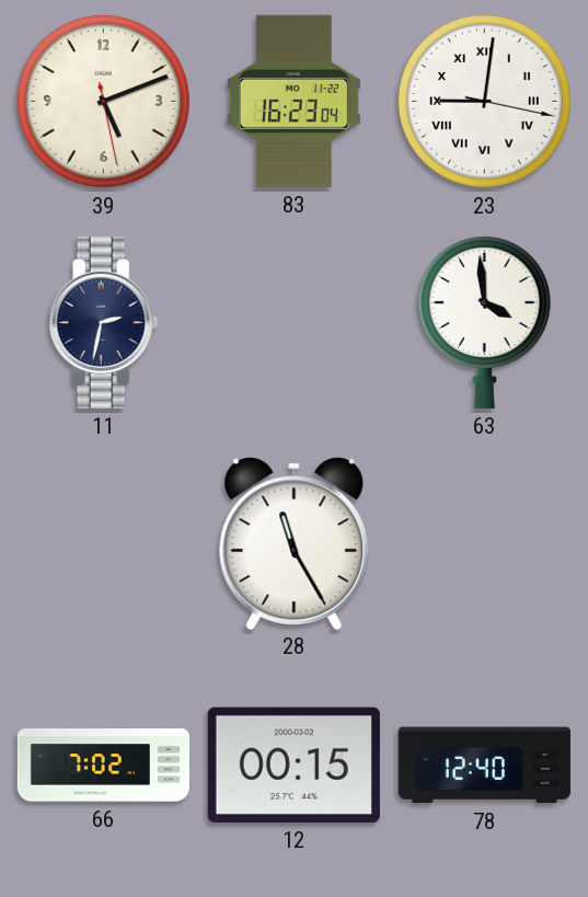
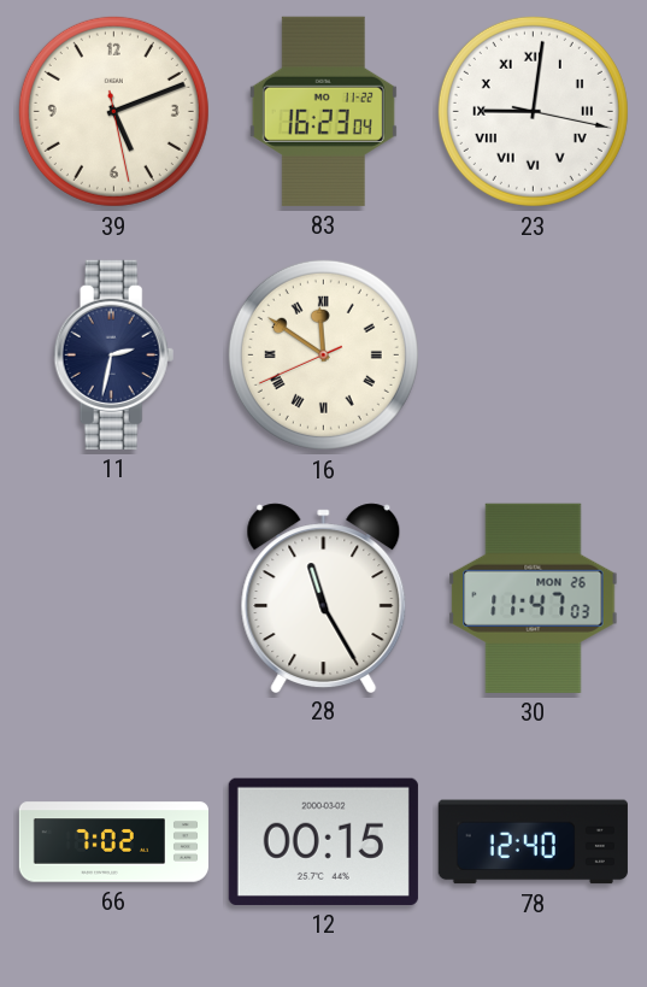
16: none -> 11:50 (323, 354)
63: 3:59 -> none (484, 322)
30: none -> 11:47 (534, 598)
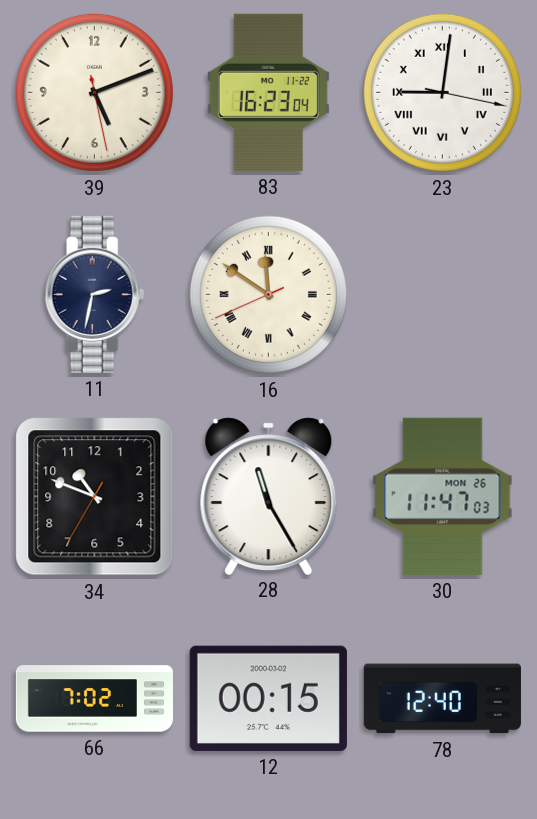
34: none -> 10:48 (95, 497)
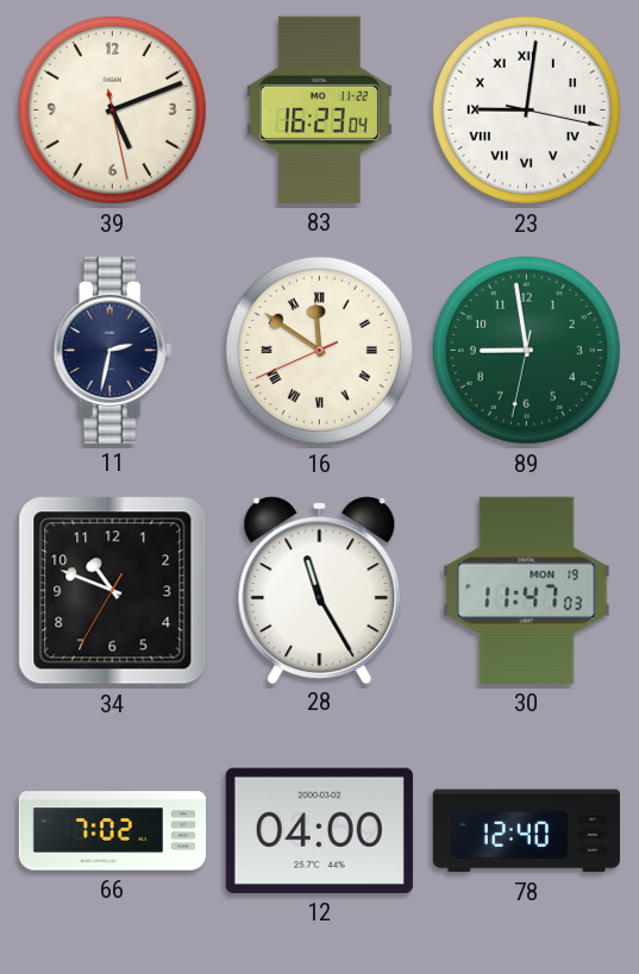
89: none -> 8:58 (526, 350)
30 date: MON 26 -> MON 19 (527, 590)
12: 00:15 -> 04:00 (319, 830)
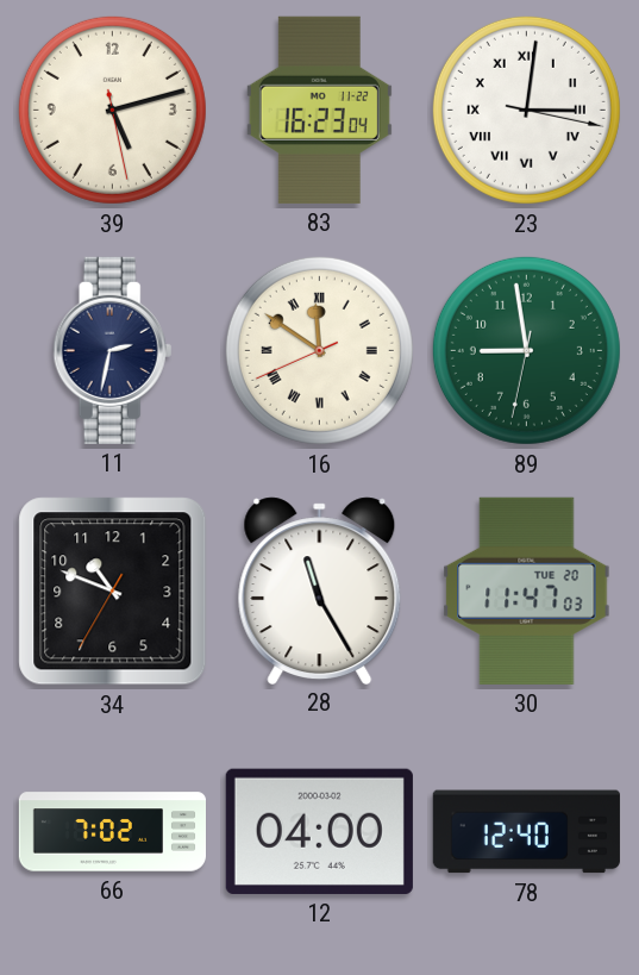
39: 5:11 -> 5:12 (112, 110)
23: 9:01 -> 3:01 (526, 110)
30 date: MON 19 -> TUE 20 (527, 590)
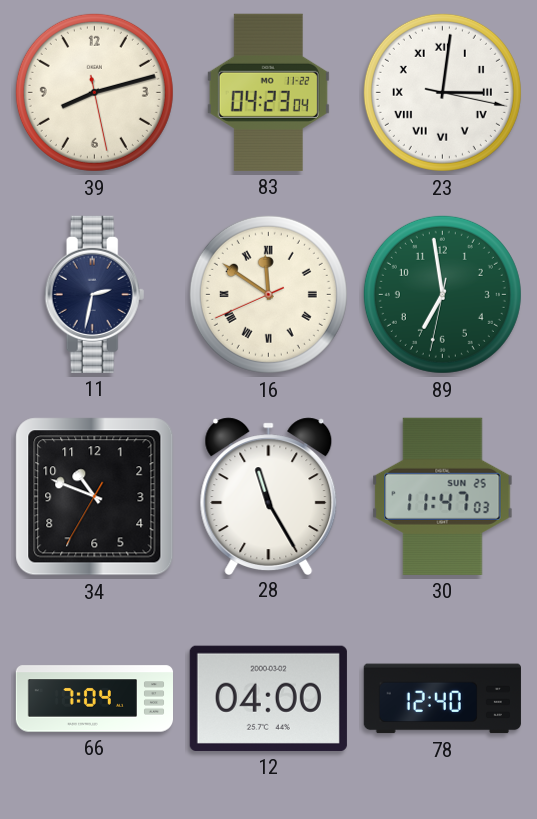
39: 5:12 -> 8:12 (94, 92)
83: 16:23 -> 04:23 (268, 92)
89: 8:58 -> 6:58 (442, 294)
30 date: TUE 20 -> SUN 25 (443, 496)
66: 7:02 -> 7:04 (94, 699)
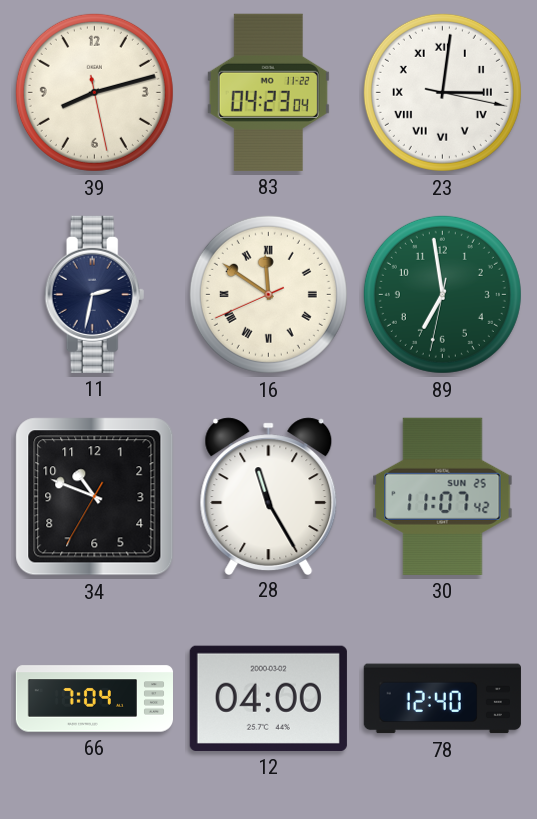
30: 11:47 -> 11:07 (443, 496)
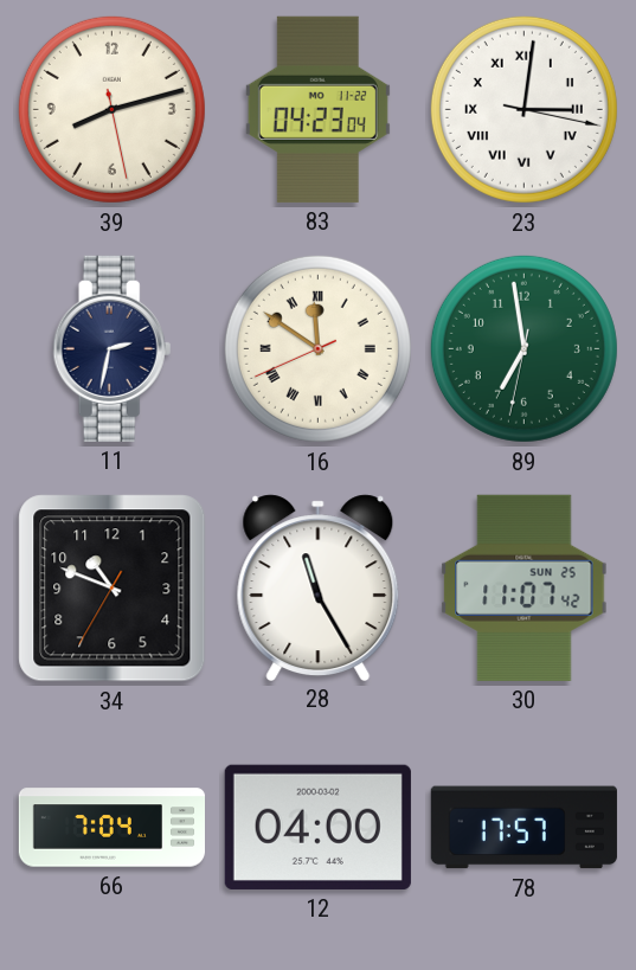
78: 12:40 -> 17:57 (523, 828)
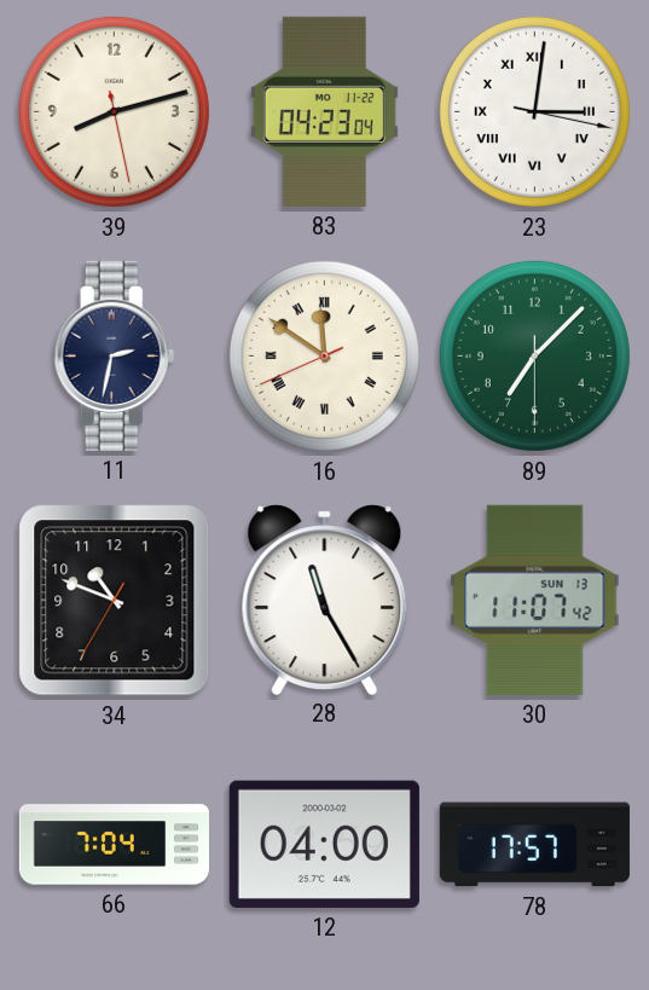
89: 6:58 -> 7:07 (534, 355)
30 date: SUN 25 -> SUN 13 (535, 600)
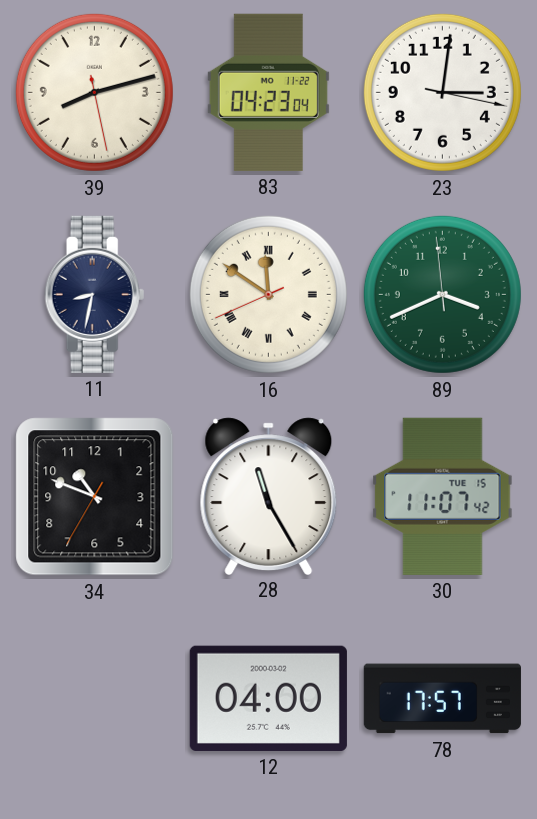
23 numerals: Roman -> Arabic (442, 92)
11: 2:32 -> 8:32 (95, 294)
89: 7:07 -> 3:40 (442, 294)
30 date: SUN 13 -> TUE 15 (443, 496)
66: 7:04 -> none (114, 845)
